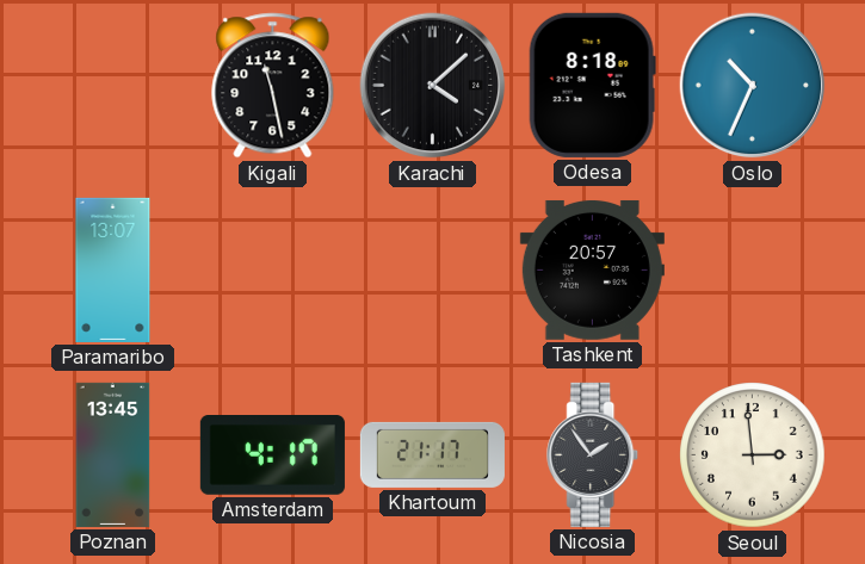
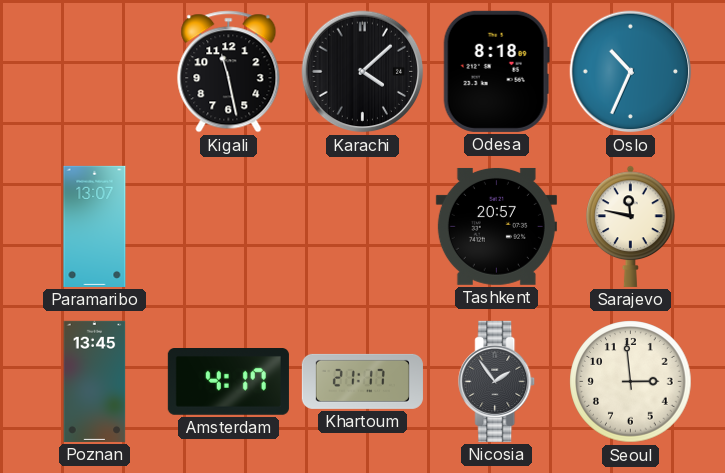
Sarajevo: none -> 11:47 (631, 226)
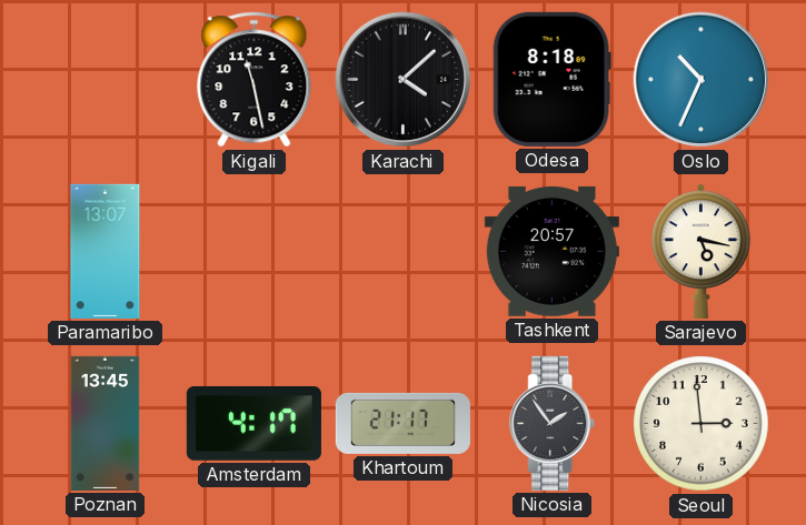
Sarajevo: 11:47 -> 5:17 (701, 251)
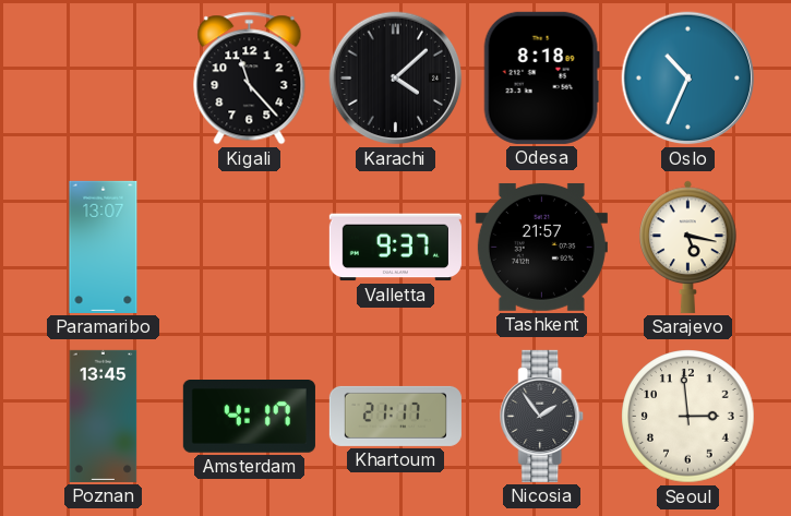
Kigali: 11:28 -> 11:23 (250, 79)
Valletta: none -> 9:37 (395, 248)
Tashkent: 20:57 -> 21:57 (541, 247)
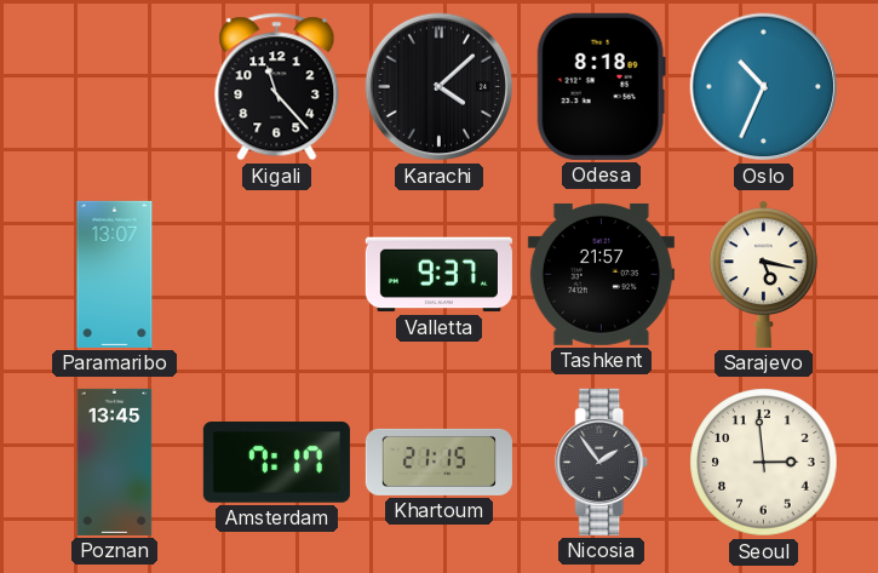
Amsterdam: 4:17 -> 7:17 (276, 463)
Khartoum: 21:17 -> 21:15 (438, 462)
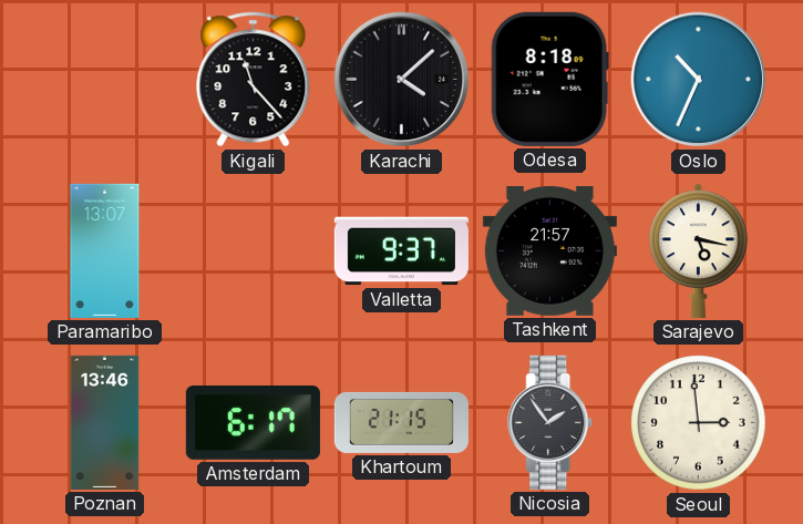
Poznan: 13:45 -> 13:46 (105, 422)
Amsterdam: 7:17 -> 6:17 (253, 423)
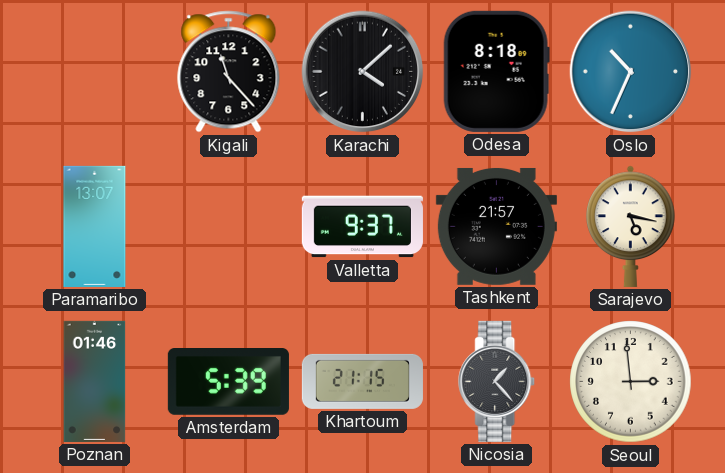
Poznan: 13:46 -> 01:46 (95, 381)
Amsterdam: 6:17 -> 5:39 (228, 382)
Nicosia: 1:54 -> 1:23 (497, 381)
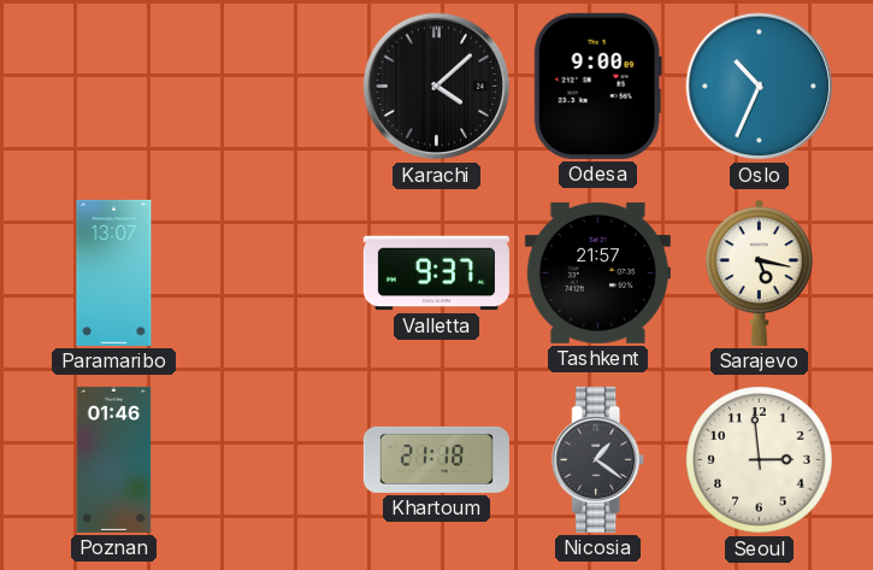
Kigali: 11:23 -> none (229, 72)
Odesa: 8:18 -> 9:00 (597, 86)
Amsterdam: 5:39 -> none (228, 382)
Khartoum: 21:15 -> 21:18 (436, 459)
Nicosia: 1:23 -> 1:21 (598, 459)
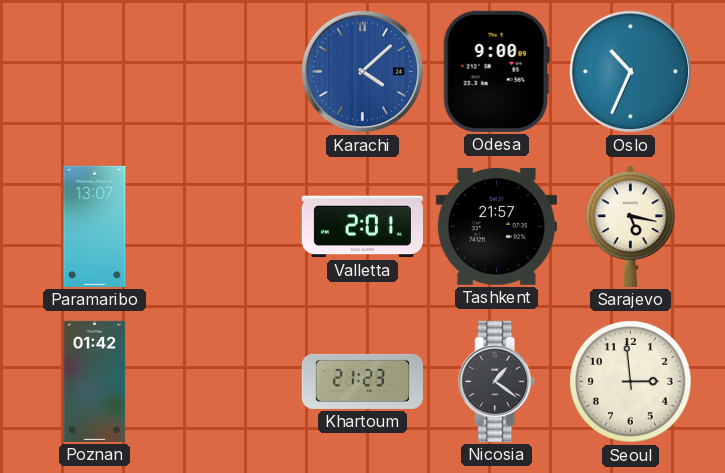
Karachi dial: black -> blue (363, 72)
Valletta: 9:37 -> 2:01 (362, 227)
Poznan: 01:46 -> 01:42 (95, 381)
Khartoum: 21:18 -> 21:23 (362, 381)
